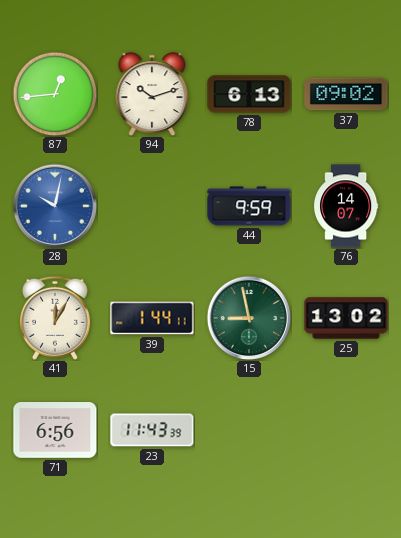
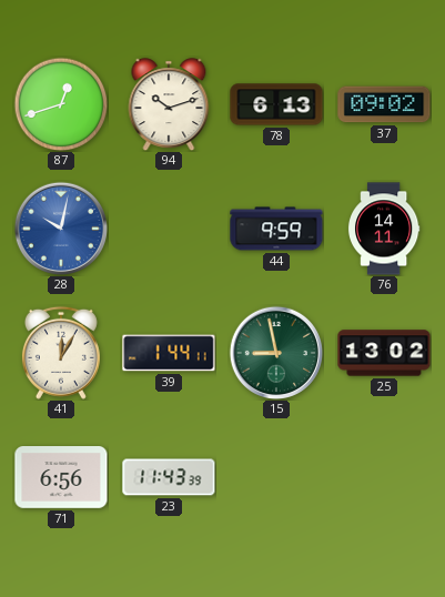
87: 12:44 -> 12:42 (61, 104)
76: 14:07 -> 14:11 (384, 229)
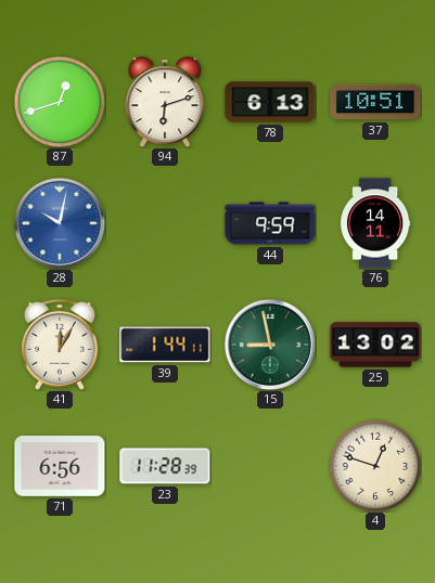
94: 10:12 -> 6:12 (165, 102)
37: 09:02 -> 10:51 (375, 102)
23: 11:43 -> 11:28 (165, 466)
4: none -> 12:48 (375, 466)
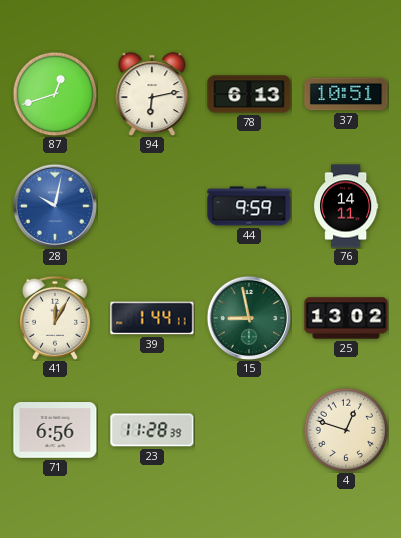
94: 6:12 -> 6:13 (152, 94)
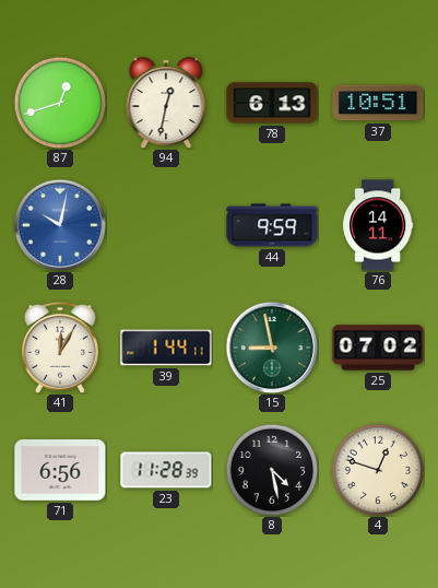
94: 6:13 -> 12:32 (166, 103)
25: 13:02 -> 07:02 (378, 348)
8: none -> 4:28 (272, 470)
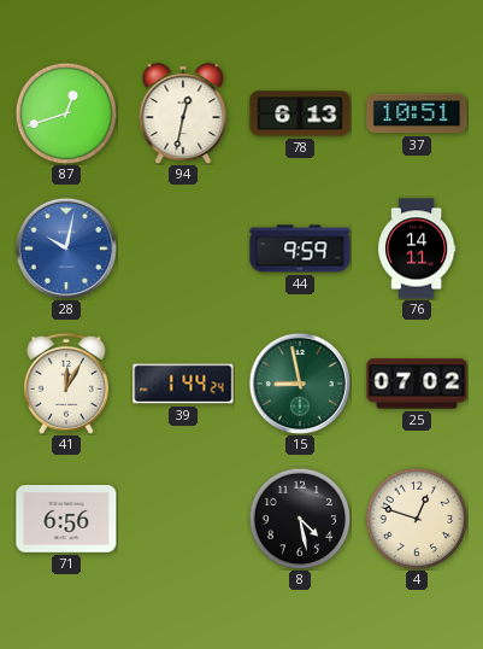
39: 1:44:11 -> 1:44:24 (183, 384)
23: 11:28 -> none (166, 470)
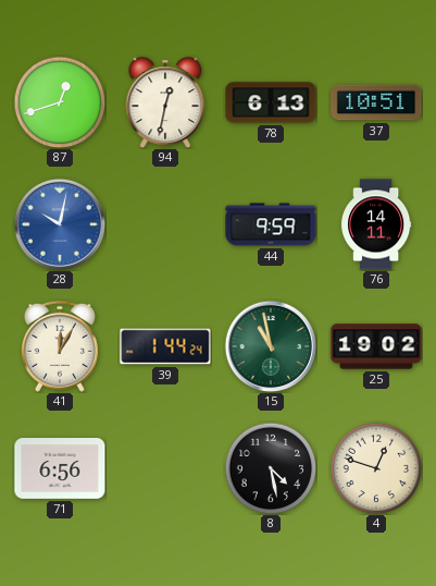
15: 8:58 -> 10:58 (270, 345)
25: 07:02 -> 19:02 (376, 346)
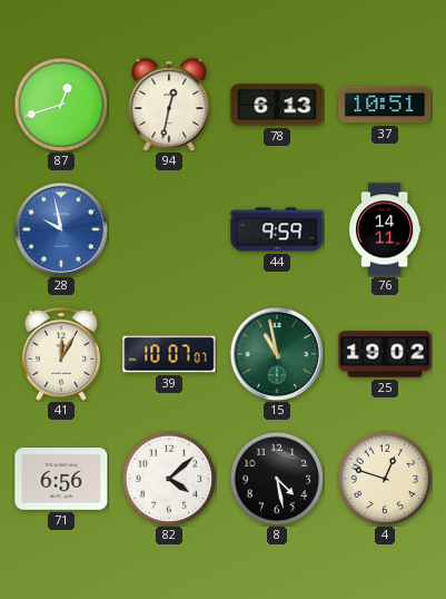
28: 10:02 -> 9:58 (60, 228)
39: 1:44 -> 10:07 (169, 354)
82: none -> 4:08 (169, 479)
